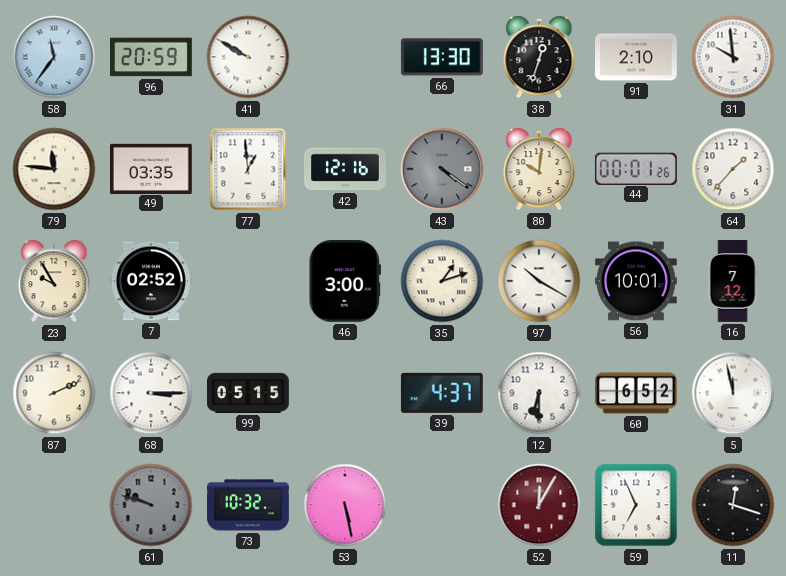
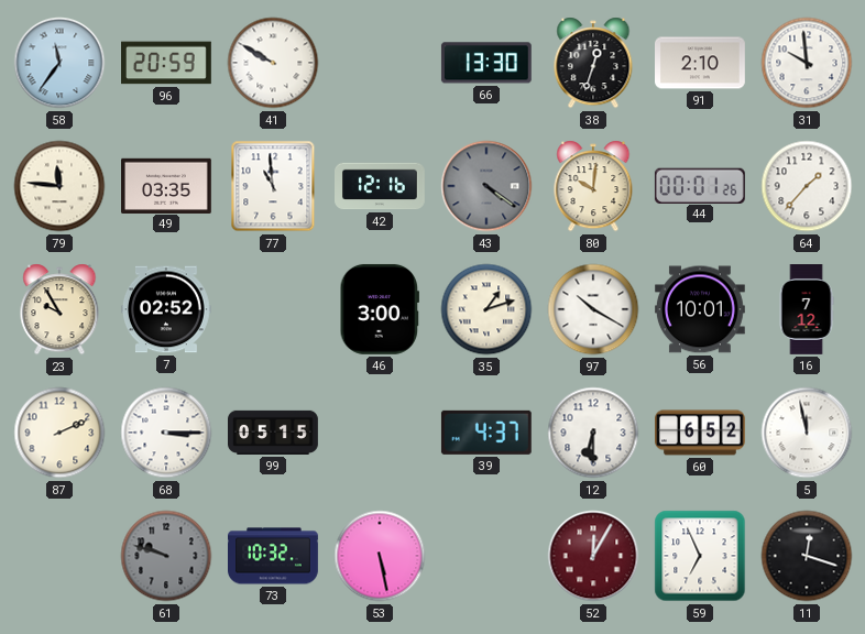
77: 12:59 -> 10:59 (273, 186)
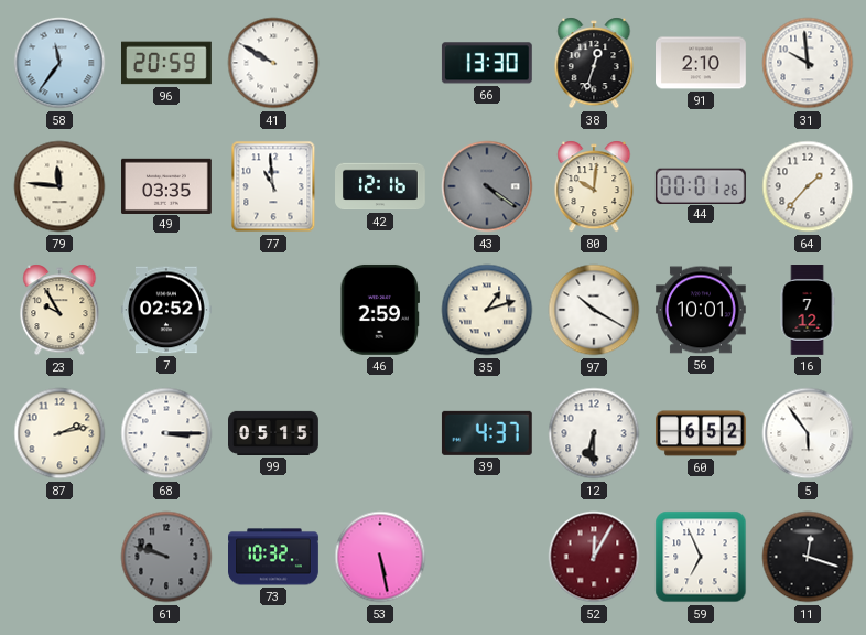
46: 3:00 -> 2:59 (379, 310)
87: 2:11 -> 2:13 (59, 433)
5: 11:58 -> 5:54 (808, 433)
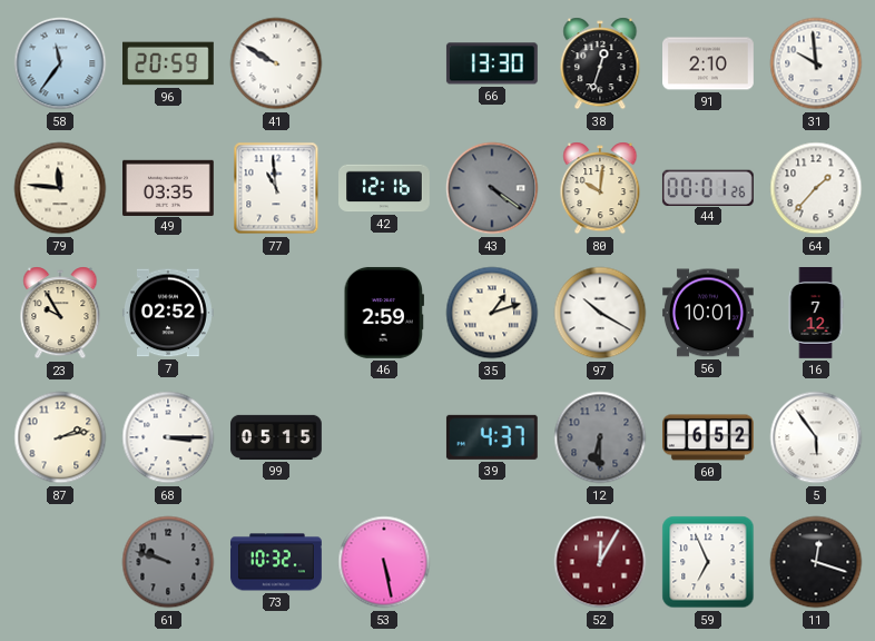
12 dial: white -> grey (600, 437)
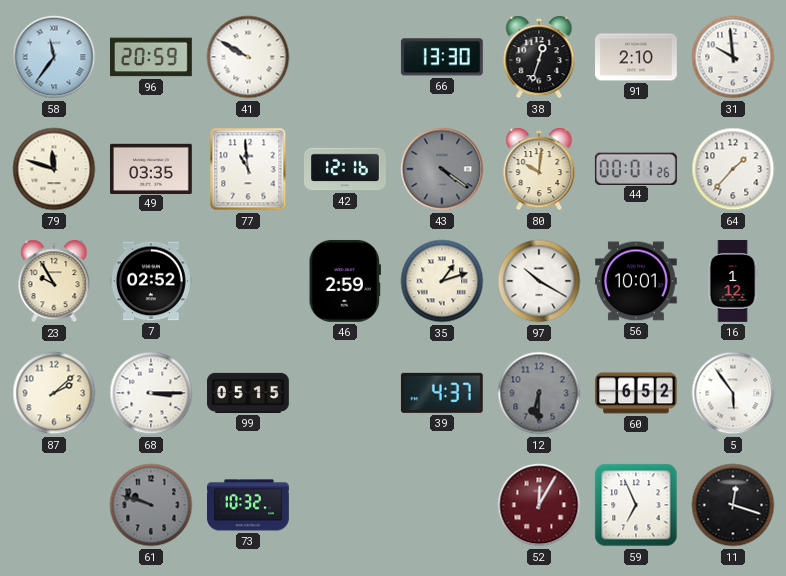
79: 11:46 -> 11:48 (54, 169)
16: 7:12 -> 1:12 (733, 282)
87: 2:13 -> 2:08 (54, 393)
53: 5:28 -> none (384, 562)
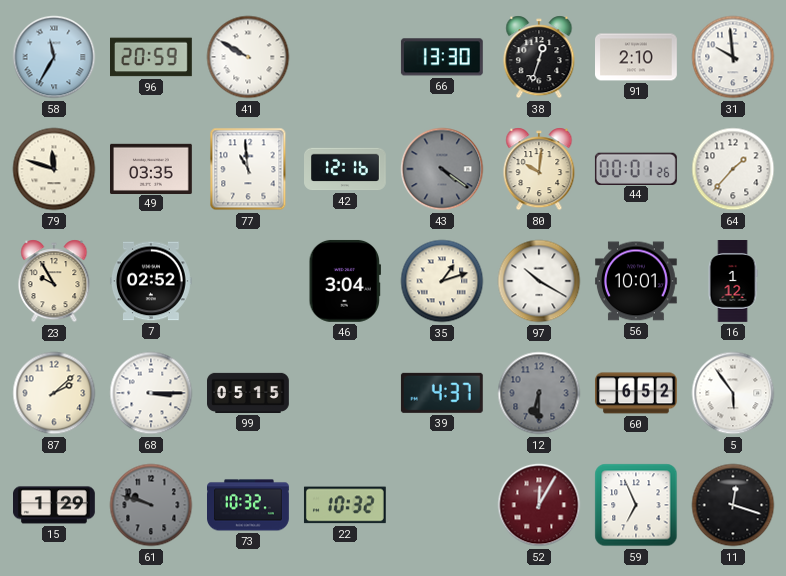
58: 11:36 -> 11:35 (54, 57)
46: 2:59 -> 3:04 (344, 281)
15: none -> 1:29 (55, 505)
22: none -> 10:32 (345, 505)
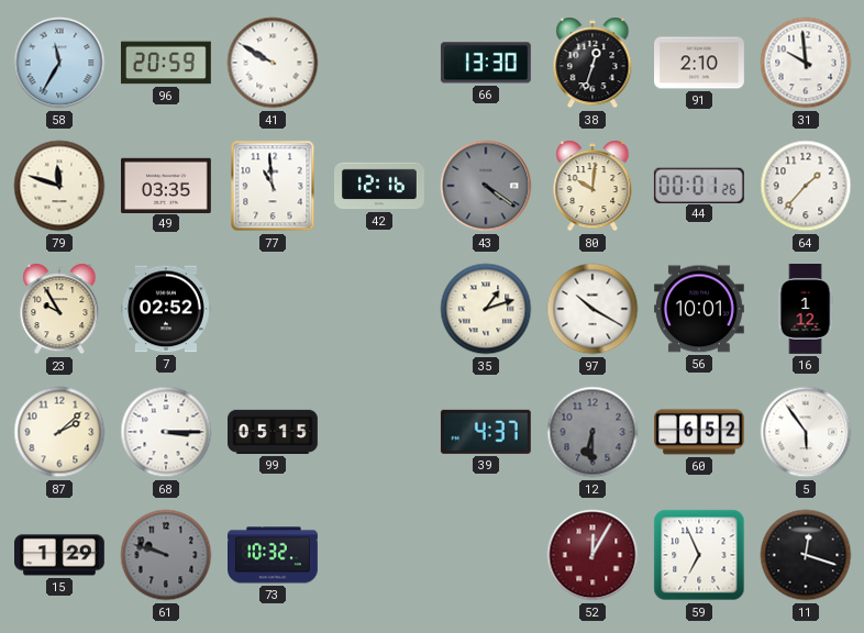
46: 3:04 -> none (344, 281)
22: 10:32 -> none (345, 505)
